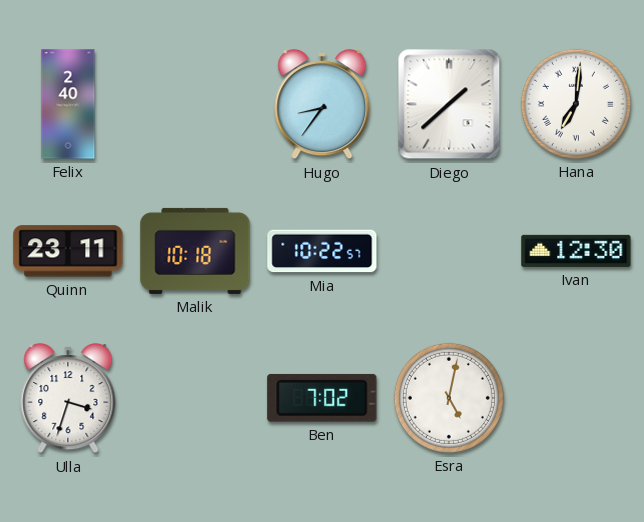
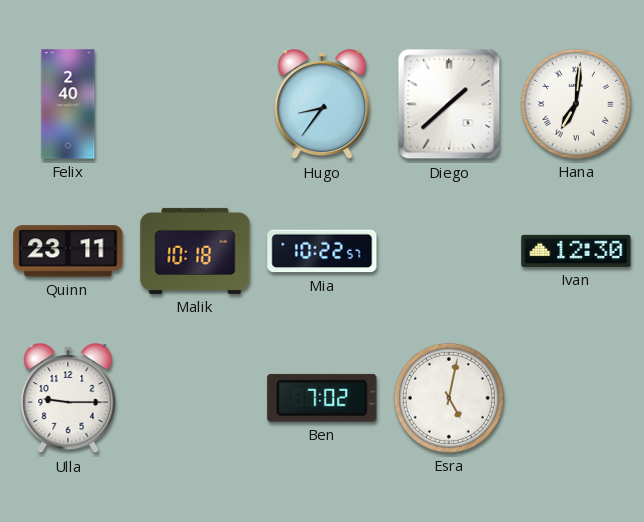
Ulla: 3:33 -> 9:15 (68, 399)
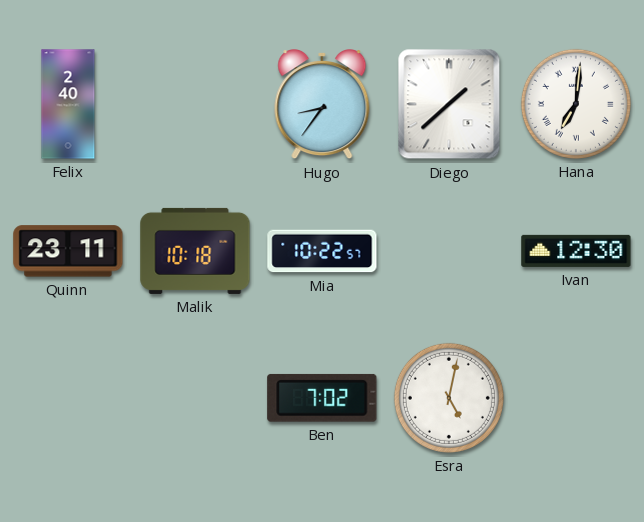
Ulla: 9:15 -> none (68, 399)
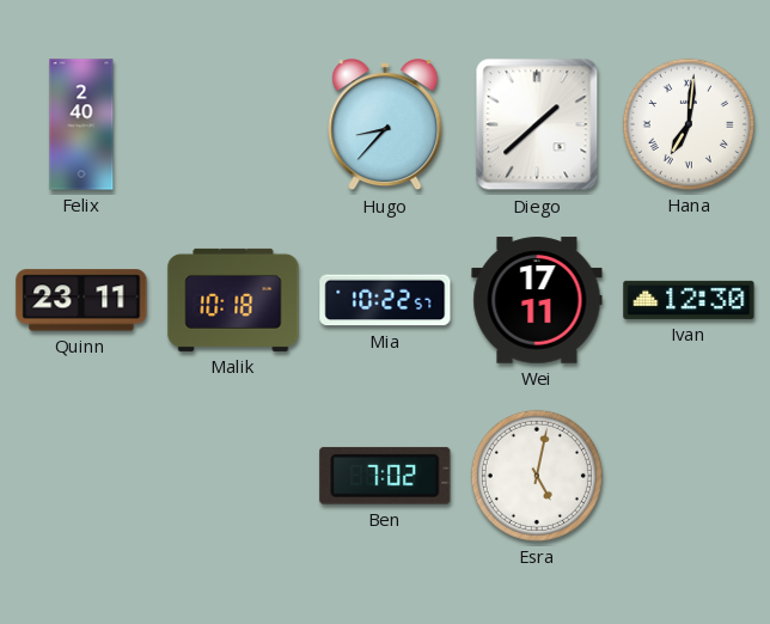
Hugo: 8:36 -> 8:37 (385, 126)
Wei: none -> 17:11 (537, 300)
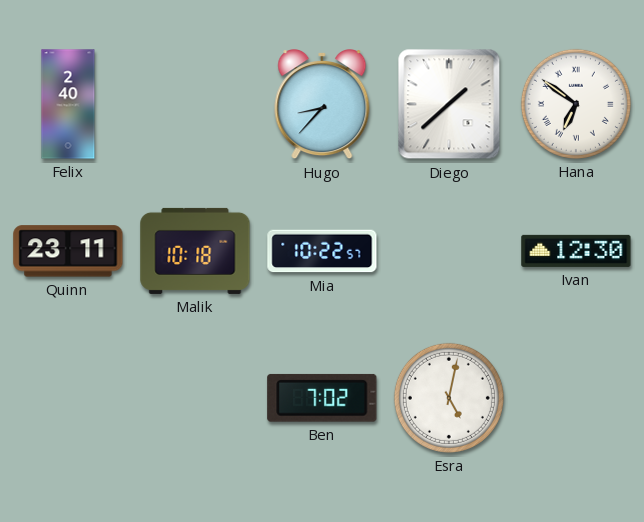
Hana: 7:01 -> 6:51 (576, 104)
Wei: 17:11 -> none (537, 300)
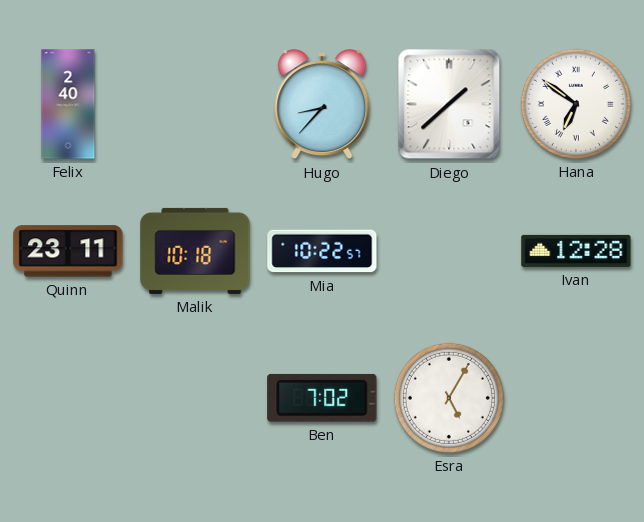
Ivan: 12:30 -> 12:28 (576, 251)
Esra: 5:02 -> 5:05 (449, 398)
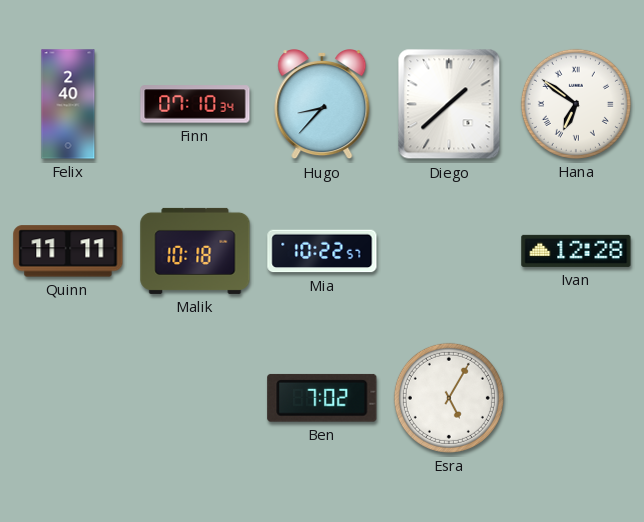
Finn: none -> 07:10 (195, 104)
Quinn: 23:11 -> 11:11 (68, 251)
